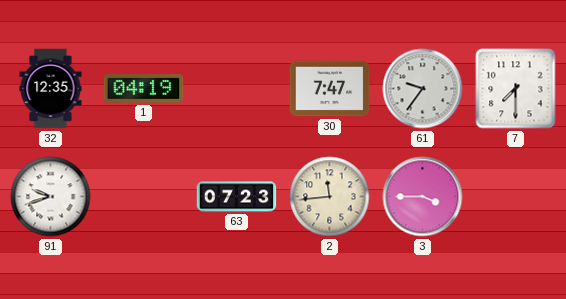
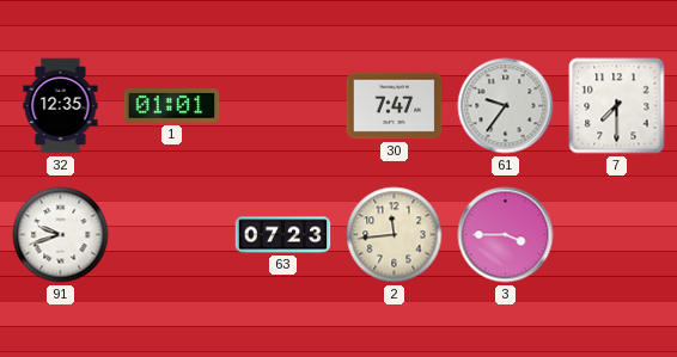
1: 04:19 -> 01:01 (172, 106)
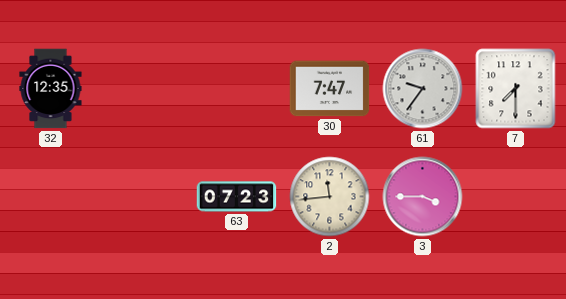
1: 01:01 -> none (172, 106)
91: 9:42 -> none (61, 235)
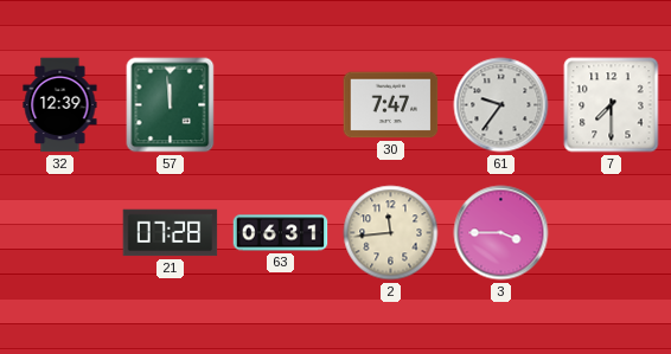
32: 12:35 -> 12:39 (60, 105)
57: none -> 11:59 (171, 105)
21: none -> 07:28 (171, 233)
63: 07:23 -> 06:31 (281, 233)
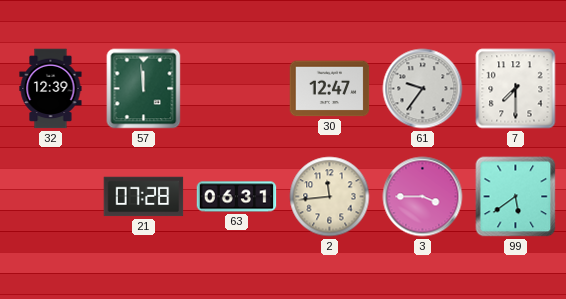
30: 7:47 -> 12:47 (330, 89)
99: none -> 5:39 (516, 197)
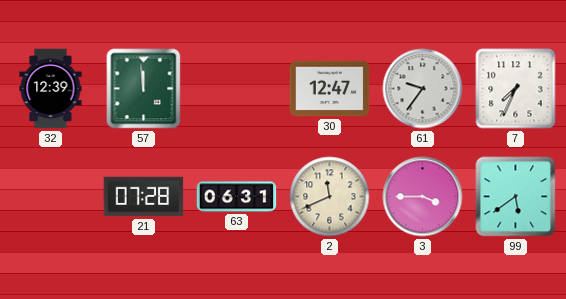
7: 7:30 -> 7:34 (516, 89)
2: 11:44 -> 11:41 (330, 197)
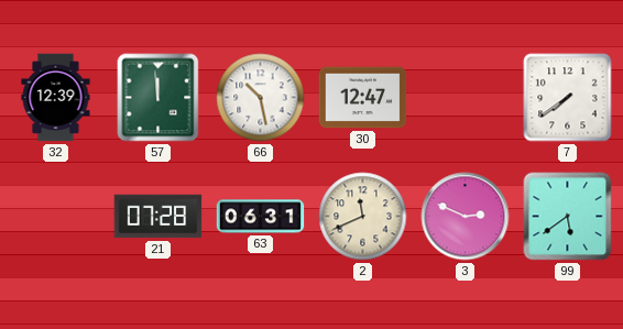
66: none -> 10:28 (261, 98)
61: 9:36 -> none (423, 89)
7: 7:34 -> 7:39 (568, 98)
3: 3:45 -> 2:49 (466, 217)
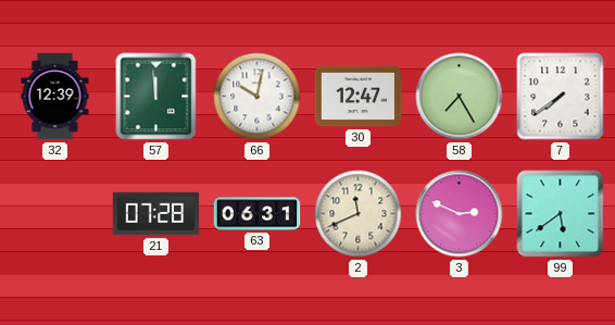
66: 10:28 -> 10:02 (258, 97)
58: none -> 7:25 (460, 97)
